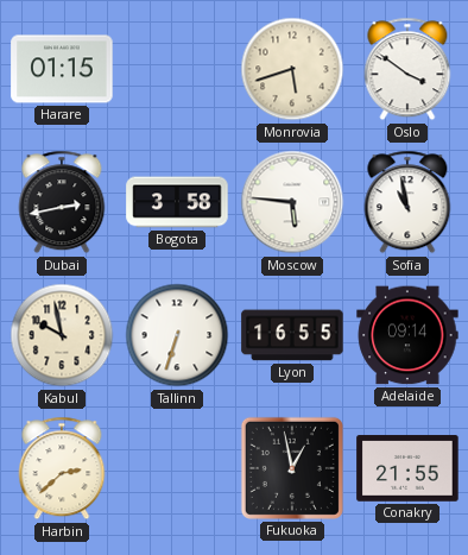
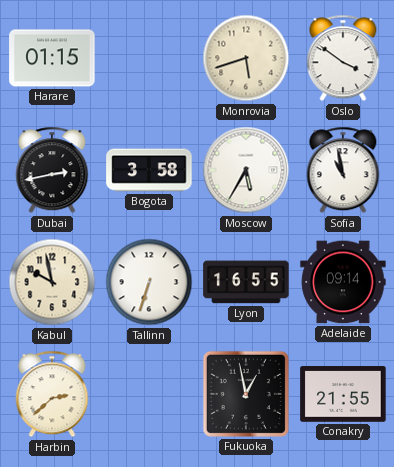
Moscow: 5:46 -> 5:35 (246, 170)
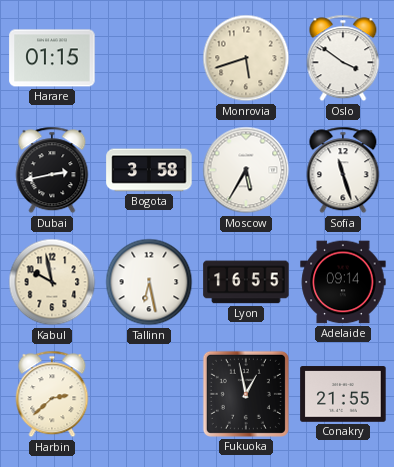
Sofia: 10:58 -> 11:27 (343, 170)
Tallinn: 6:33 -> 6:28 (149, 282)
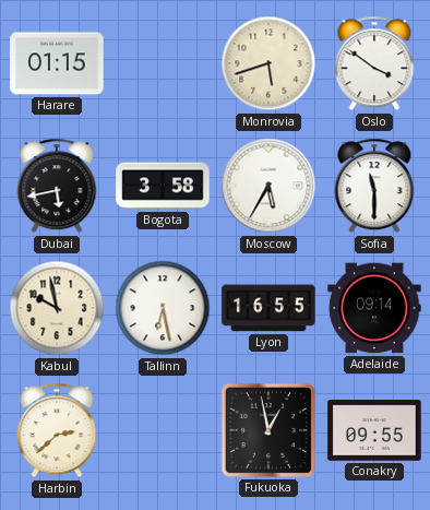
Dubai: 2:43 -> 5:43 (57, 186)
Sofia: 11:27 -> 11:30 (374, 186)
Conakry: 21:55 -> 09:55 (374, 430)
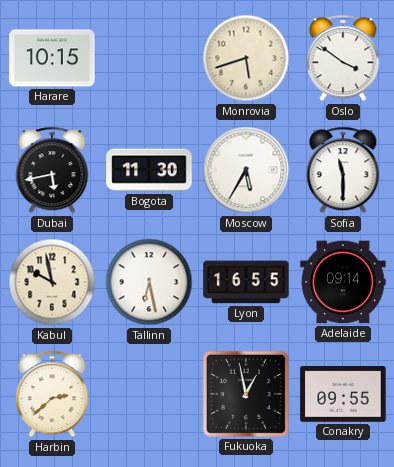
Harare: 01:15 -> 10:15 (52, 58)
Bogota: 3:58 -> 11:30 (149, 170)
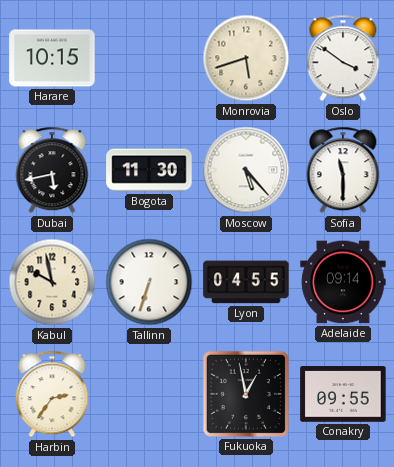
Moscow: 5:35 -> 5:23 (246, 170)
Tallinn: 6:28 -> 6:33 (149, 282)
Lyon: 16:55 -> 04:55 (246, 282)
Harbin: 2:38 -> 2:36 (52, 394)
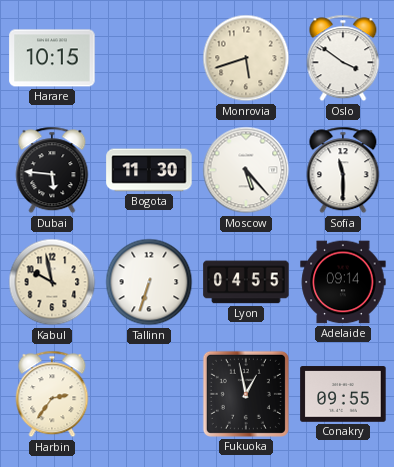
Dubai: 5:43 -> 5:46 (52, 170)
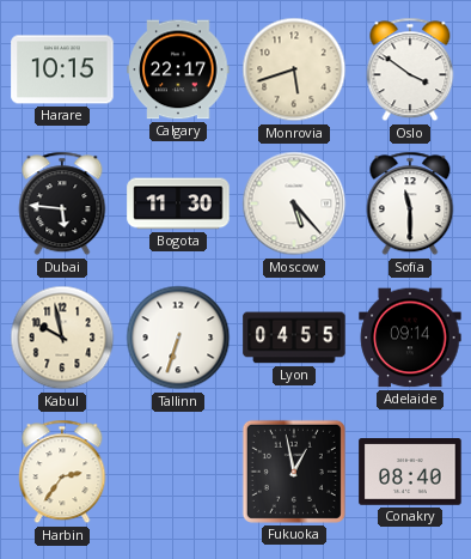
Calgary: none -> 22:17 (178, 69)
Conakry: 09:55 -> 08:40 (410, 472)
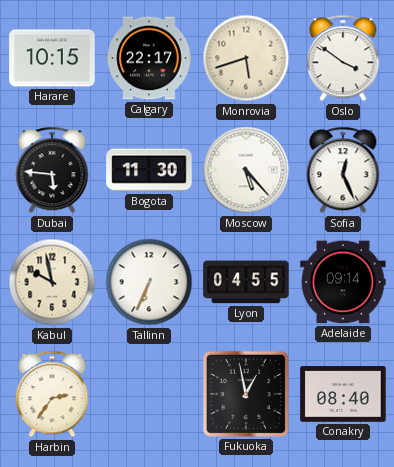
Sofia: 11:30 -> 12:26 (343, 170)
Tallinn: 6:33 -> 6:34 (149, 282)
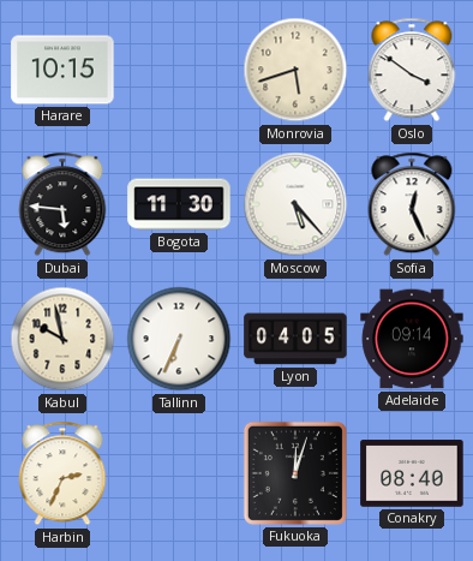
Calgary: 22:17 -> none (149, 58)
Lyon: 04:55 -> 04:05 (295, 339)
Harbin: 2:36 -> 2:34 (62, 473)
Fukuoka: 12:58 -> 12:03 (295, 473)
